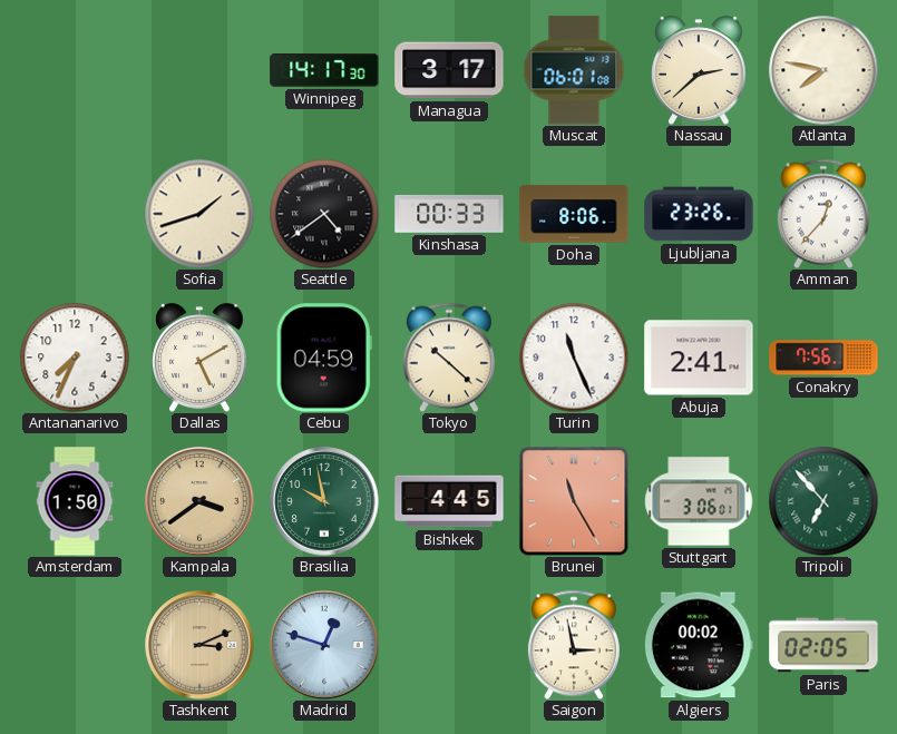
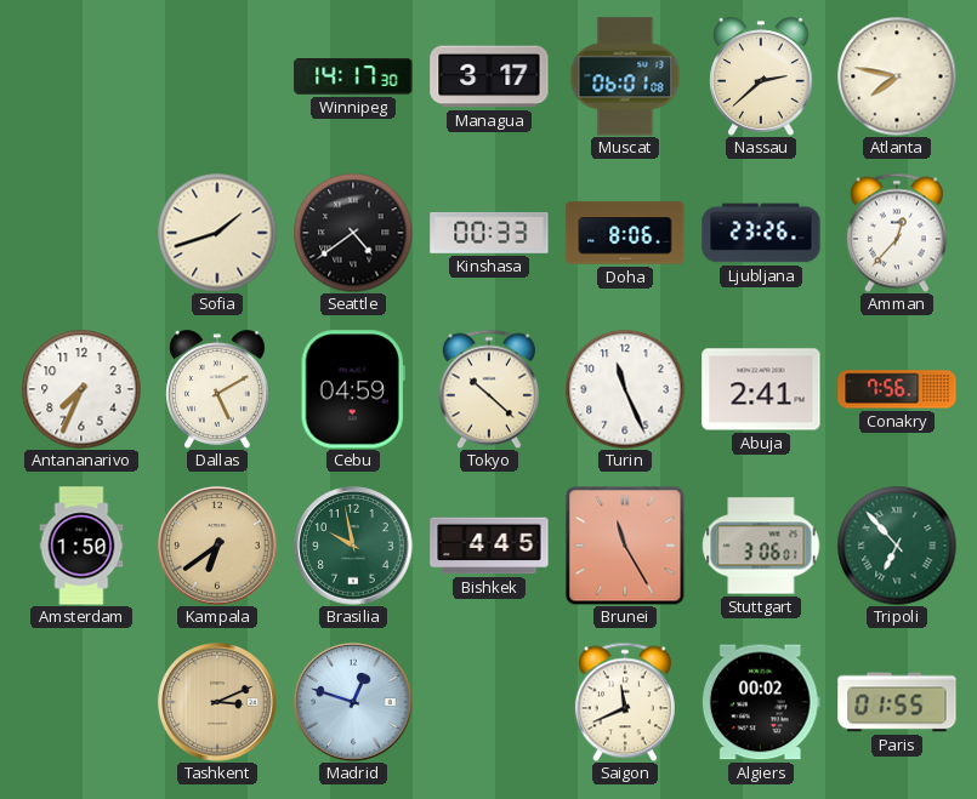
Kampala: 3:39 -> 6:39 (217, 546)
Saigon: 2:58 -> 11:41 (625, 702)
Paris: 02:05 -> 01:55 (897, 702)
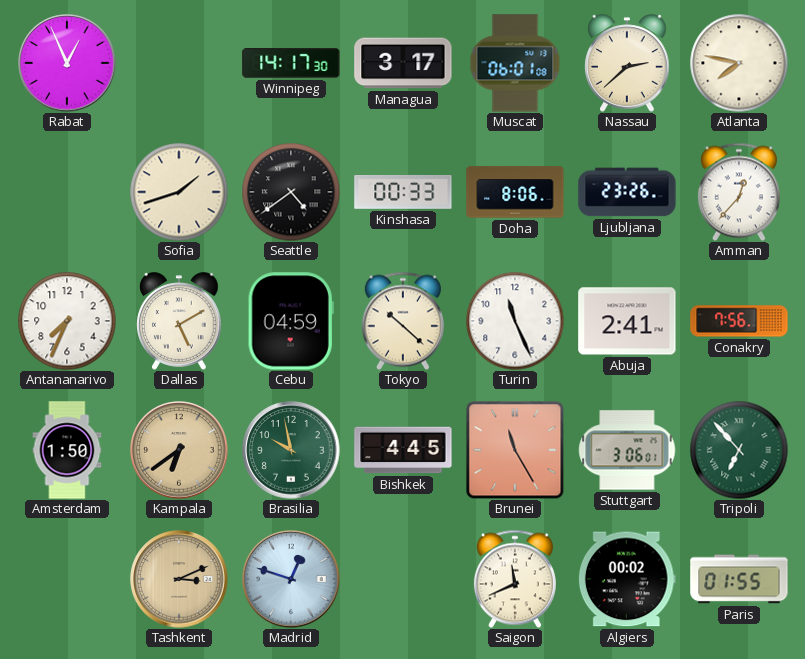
Rabat: none -> 12:56 (67, 63)
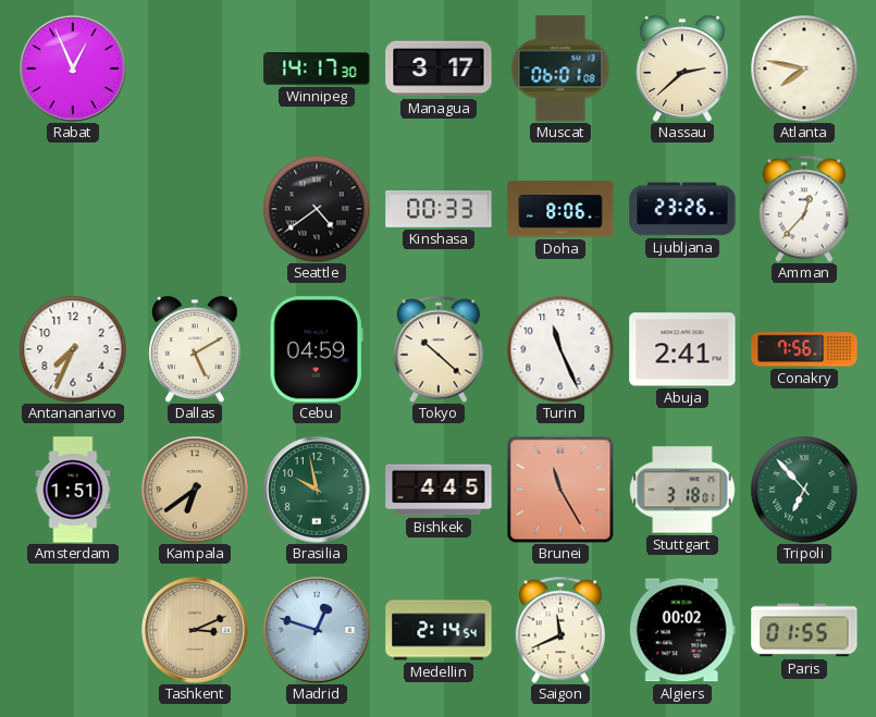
Sofia: 1:42 -> none (179, 192)
Amsterdam: 1:50 -> 1:51 (73, 490)
Stuttgart: 3:06 -> 3:18 (682, 490)
Medellin: none -> 2:14 (439, 630)
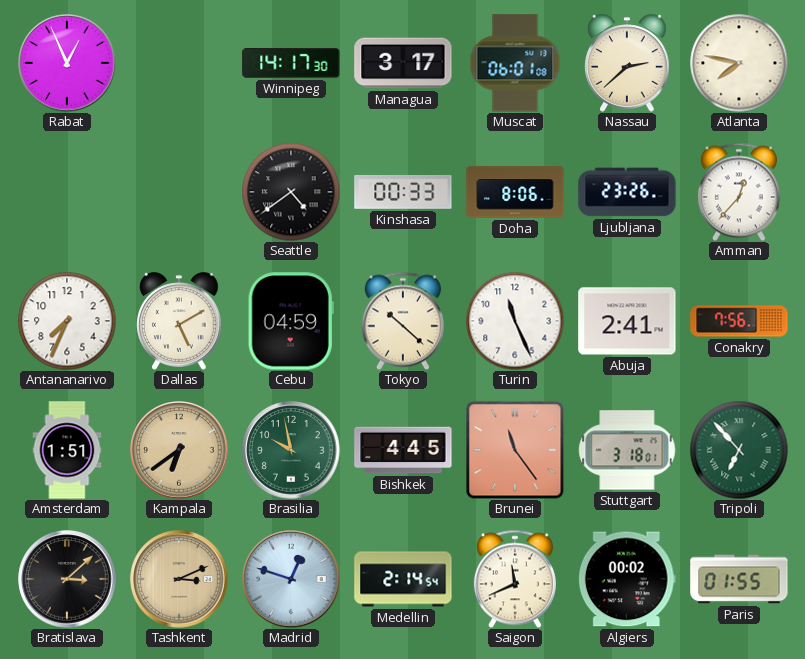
Brunei: 11:25 -> 11:24 (515, 450)
Bratislava: none -> 3:08 (67, 579)
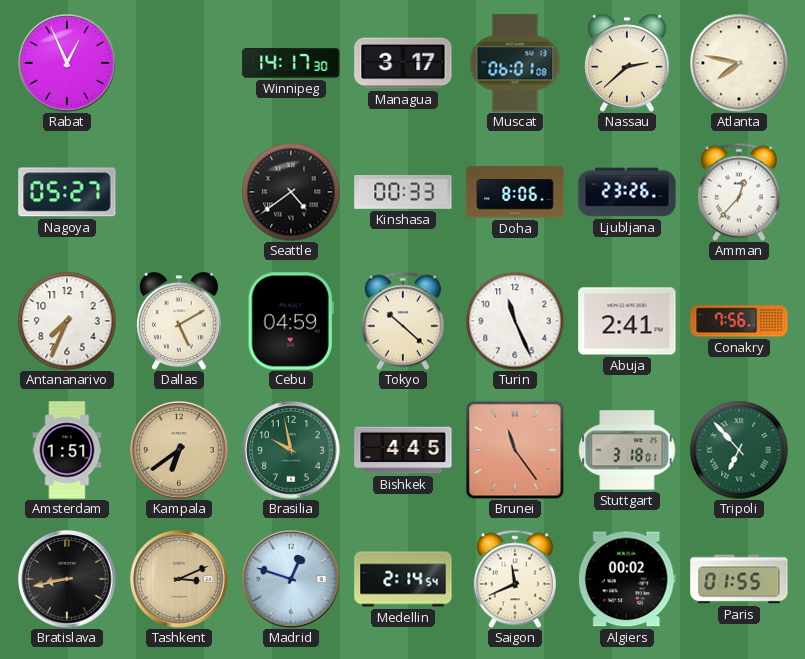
Nagoya: none -> 05:27 (67, 192)
Bratislava: 3:08 -> 8:43 (67, 579)
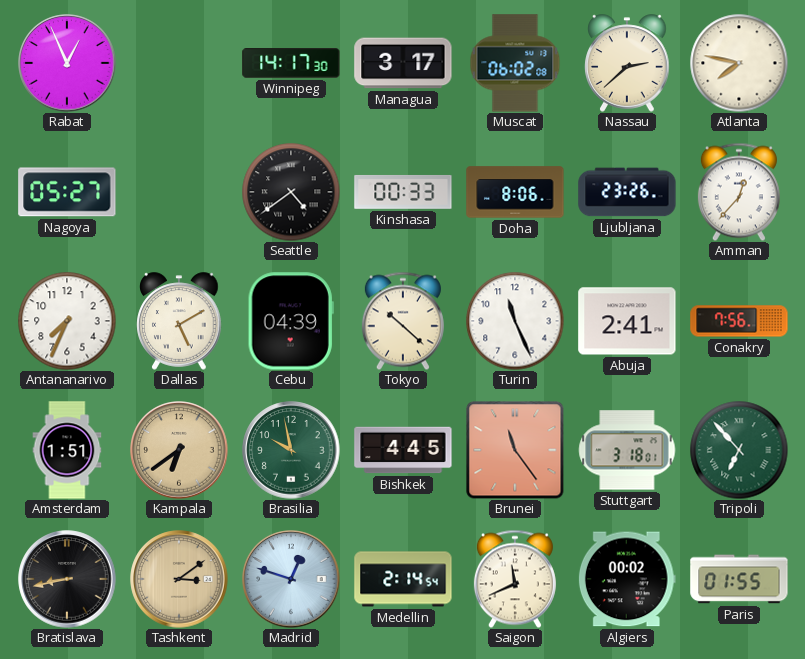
Muscat: 06:01 -> 06:02 (515, 63)
Cebu: 04:59 -> 04:39 (291, 321)
Tashkent: 3:11 -> 3:09 (179, 579)
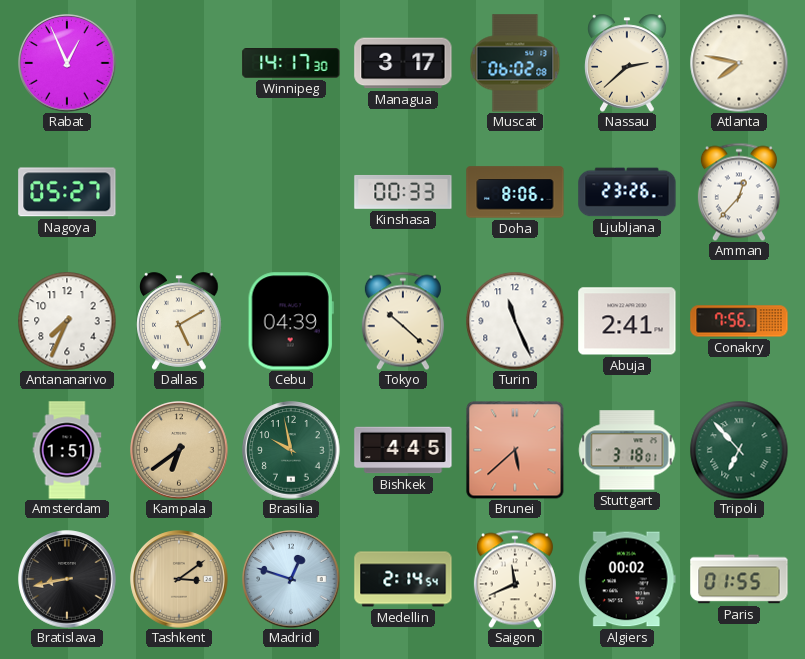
Seattle: 4:39 -> none (291, 192)
Brunei: 11:24 -> 5:38 (515, 450)
